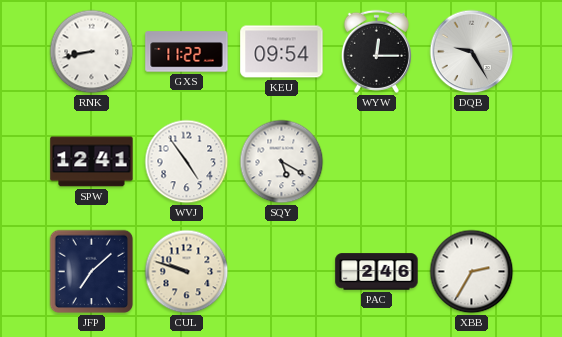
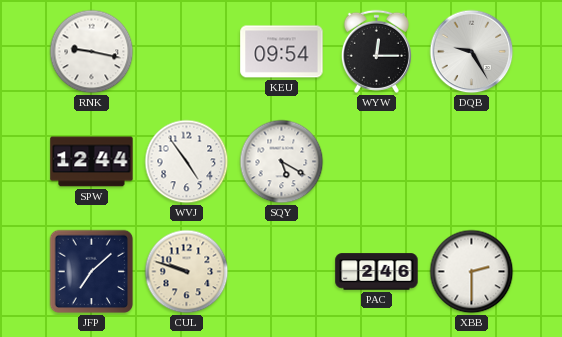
RNK: 8:43 -> 9:17 (92, 52)
GXS: 11:22 -> none (187, 52)
SPW: 12:41 -> 12:44 (92, 162)
XBB: 2:35 -> 2:30 (472, 272)
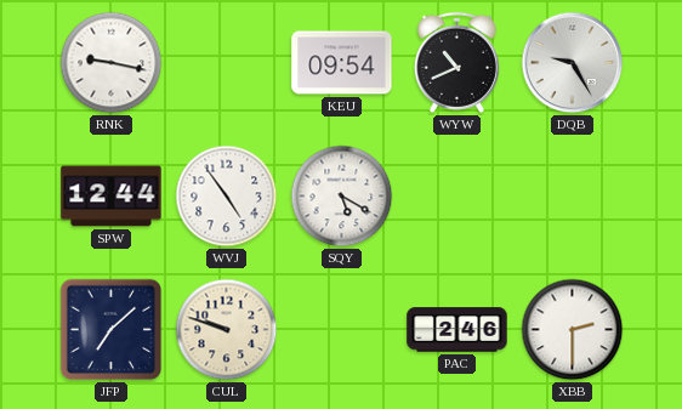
WYW: 12:15 -> 10:41 (456, 62)
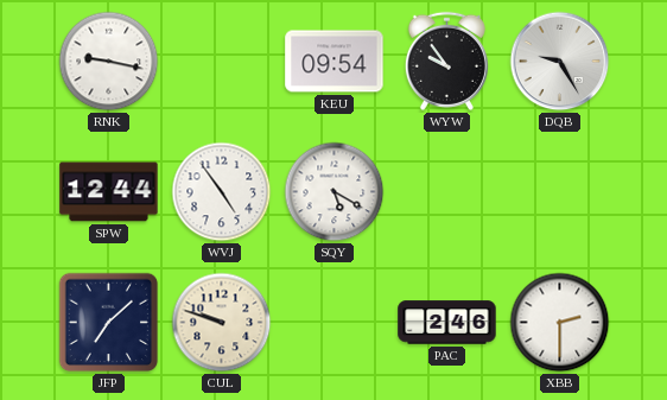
WYW: 10:41 -> 9:54 (446, 61)
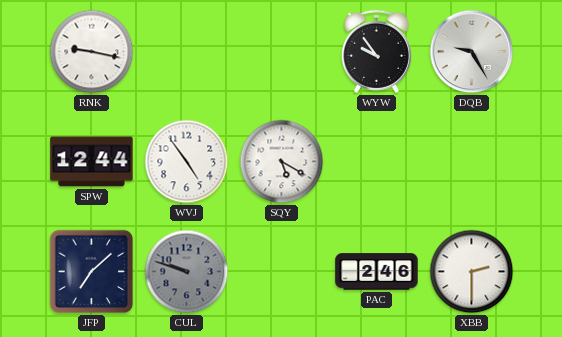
KEU: 09:54 -> none (335, 62)
CUL dial: cream -> grey (187, 272)
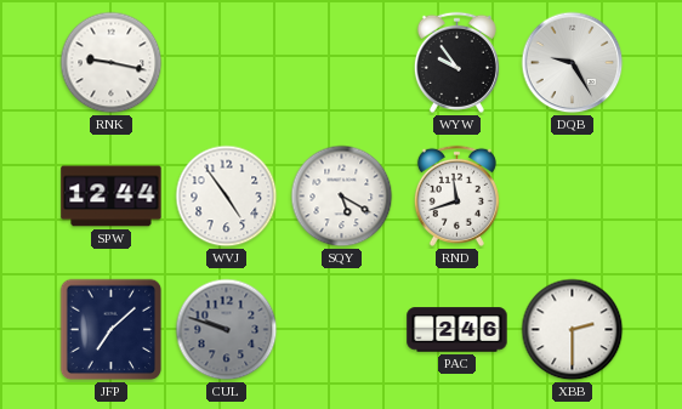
RND: none -> 11:42 (456, 195)
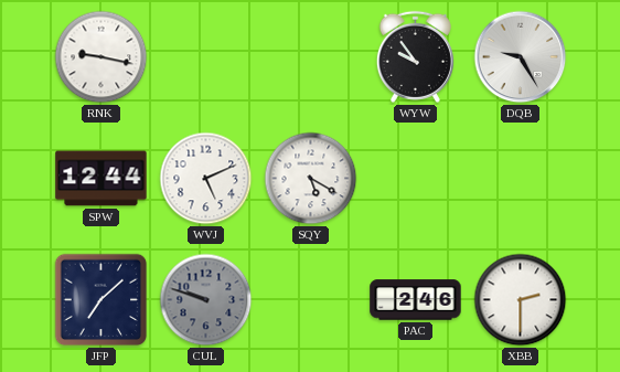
WVJ: 4:54 -> 5:11 (206, 179)
RND: 11:42 -> none (456, 195)
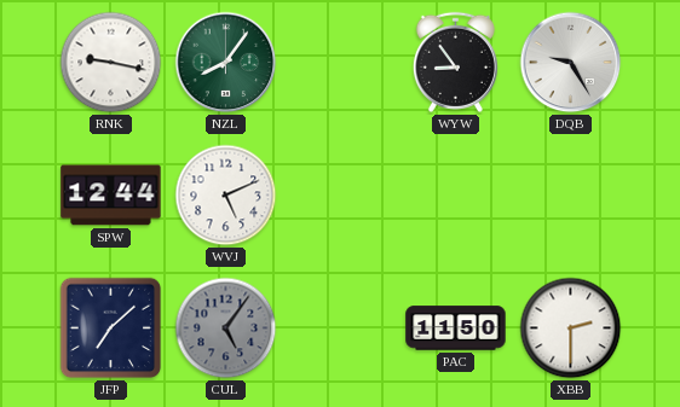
NZL: none -> 8:06 (226, 63)
WYW: 9:54 -> 8:54 (455, 62)
SQY: 5:20 -> none (311, 179)
CUL: 9:48 -> 5:06 (226, 328)
PAC: 2:46 -> 11:50 (456, 328)
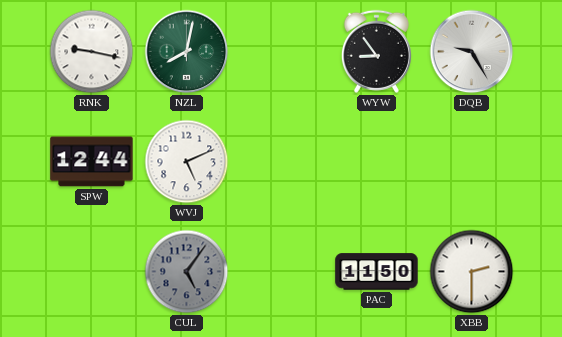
NZL: 8:06 -> 8:02 (187, 52)
JFP: 7:08 -> none (111, 328)
